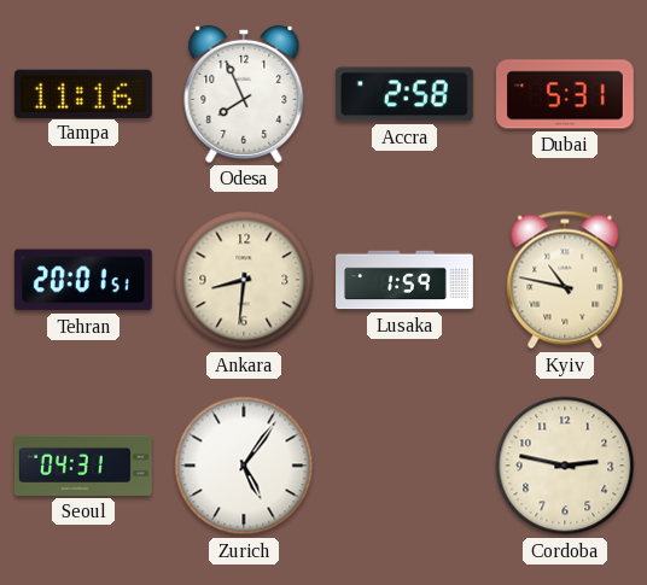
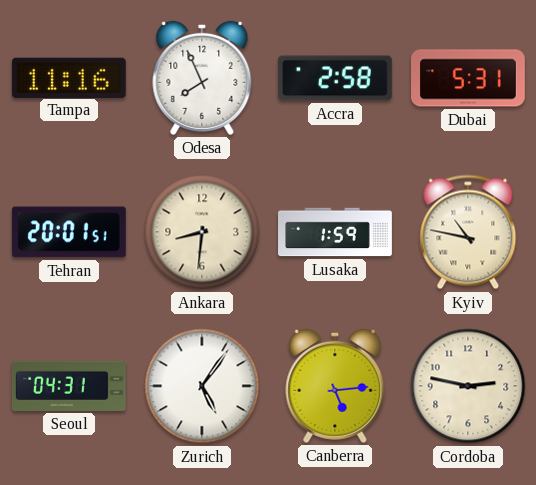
Canberra: none -> 5:14 (335, 386)
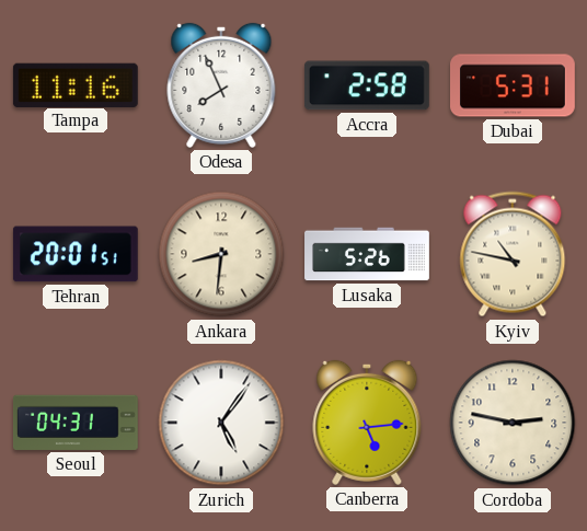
Lusaka: 1:59 -> 5:26 (367, 254)
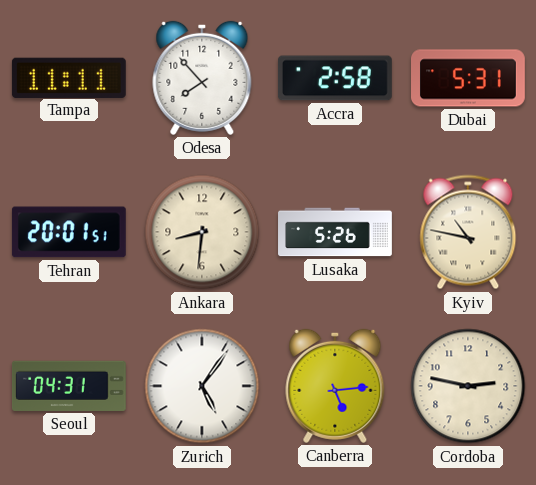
Tampa: 11:16 -> 11:11 (69, 77)
Odesa: 7:56 -> 7:53 (202, 78)
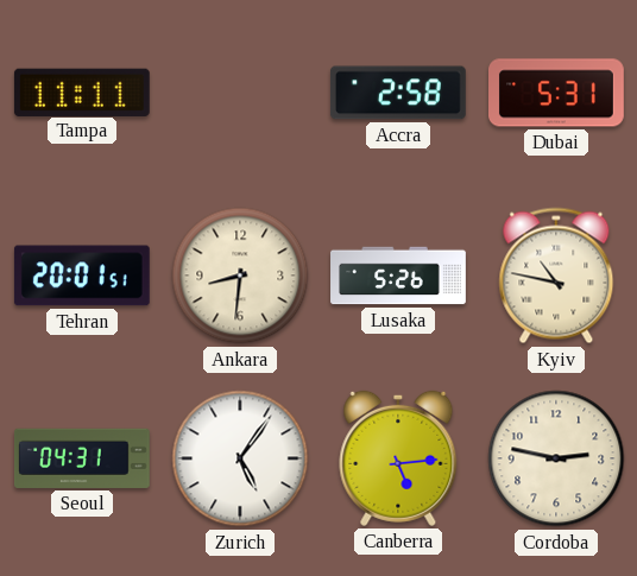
Odesa: 7:53 -> none (202, 78)
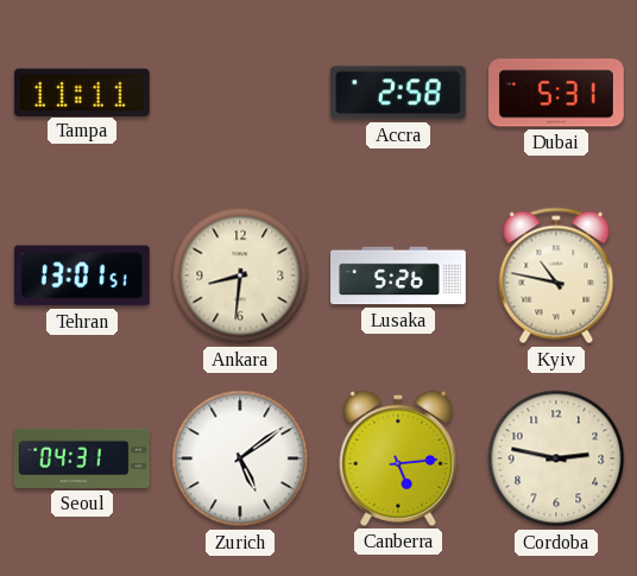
Tehran: 20:01 -> 13:01 (82, 276)
Zurich: 5:06 -> 5:09 (240, 458)
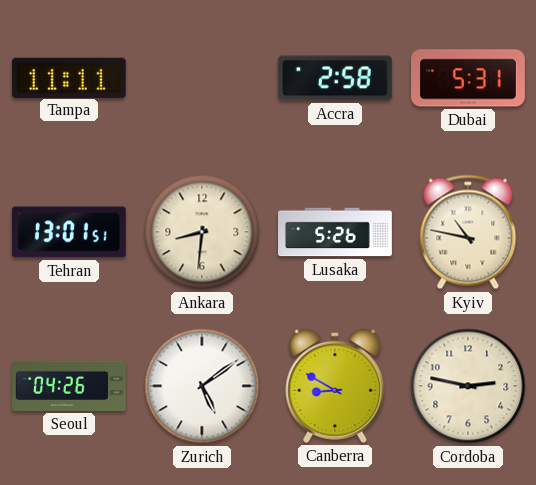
Seoul: 04:31 -> 04:26 (69, 386)
Canberra: 5:14 -> 8:50 (335, 386)
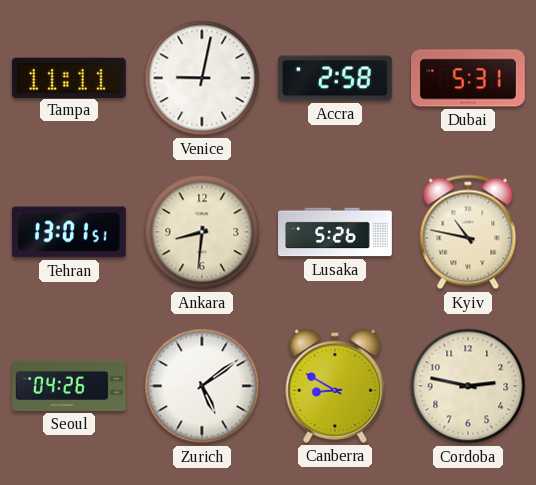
Venice: none -> 9:02 (202, 78)
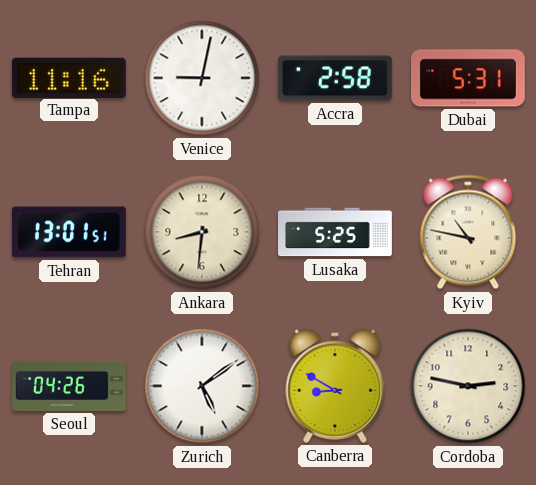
Tampa: 11:11 -> 11:16 (69, 77)
Lusaka: 5:26 -> 5:25 (335, 232)
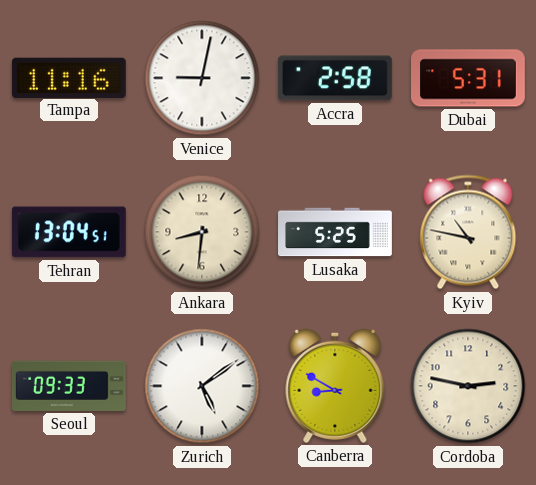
Tehran: 13:01 -> 13:04 (69, 232)
Seoul: 04:26 -> 09:33 (69, 386)
